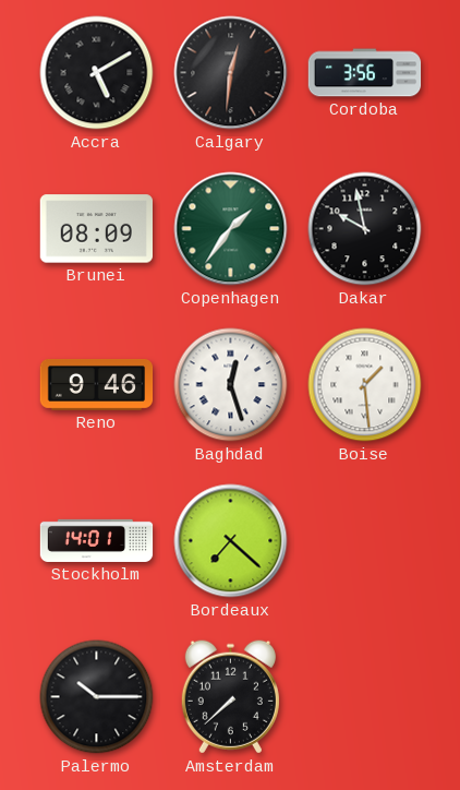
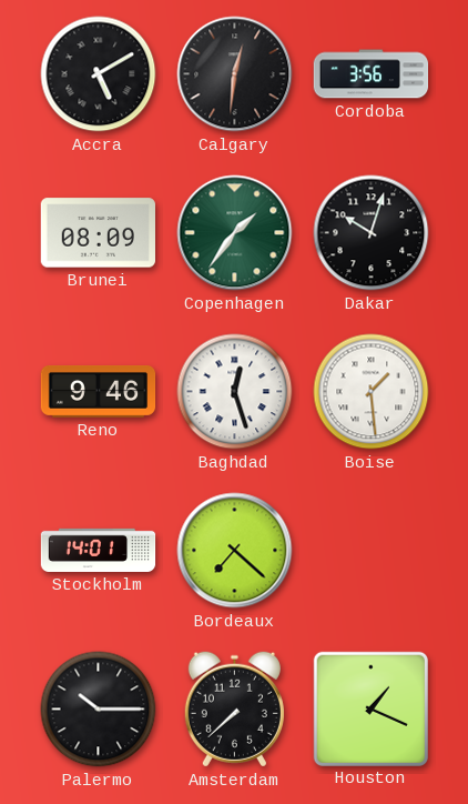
Dakar: 9:58 -> 10:03 (372, 233)
Houston: none -> 1:19 (370, 708)
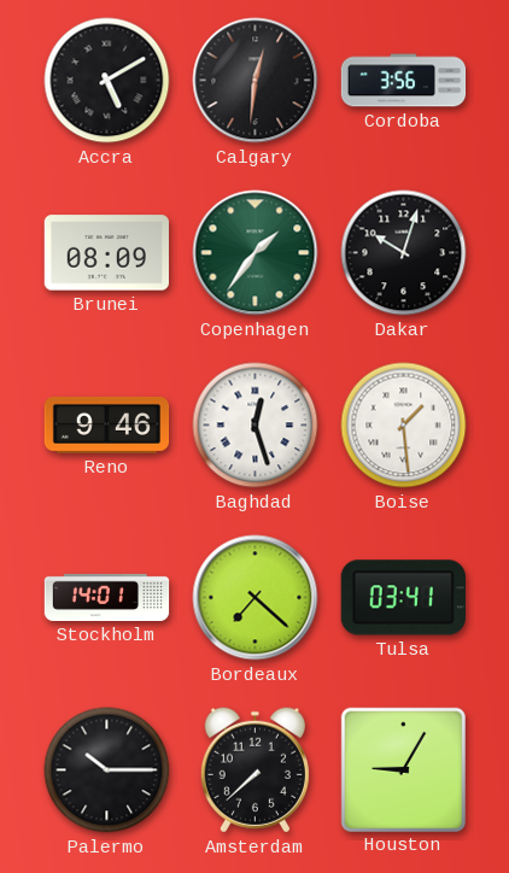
Tulsa: none -> 03:41 (403, 598)
Houston: 1:19 -> 9:05 (403, 769)
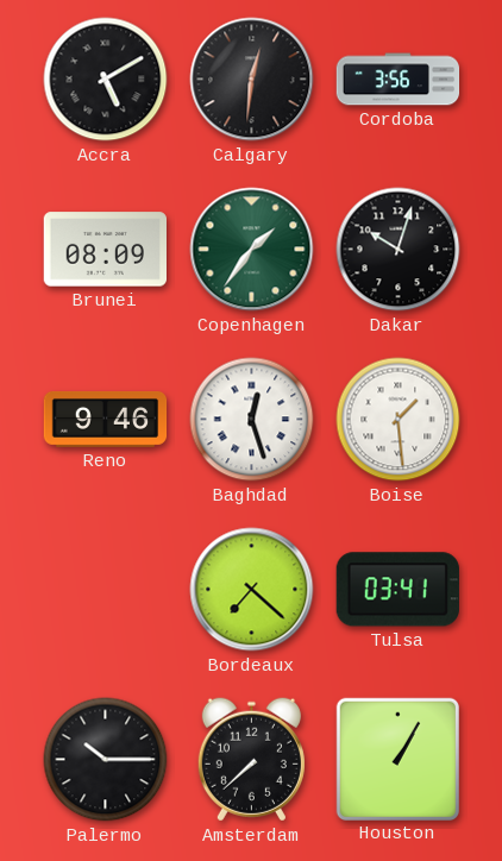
Stockholm: 14:01 -> none (107, 597)
Houston: 9:05 -> 1:05 (397, 759)
